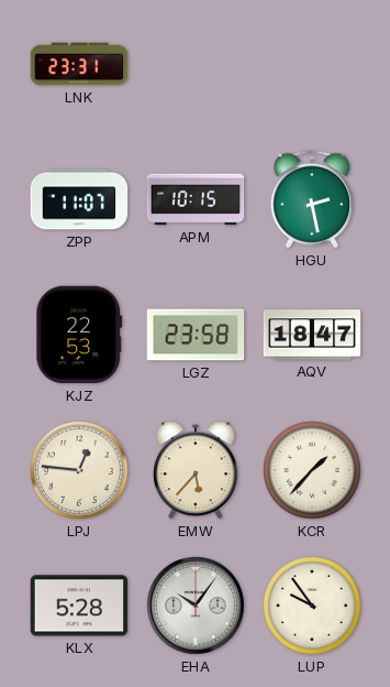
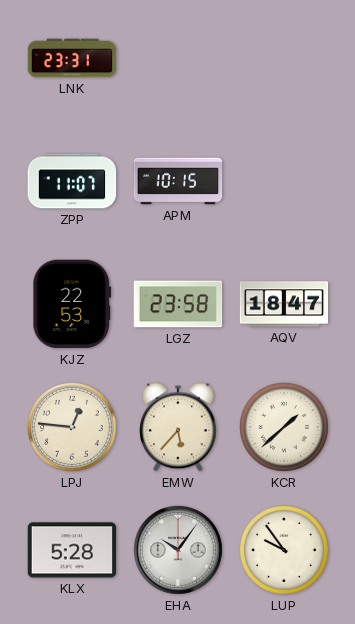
HGU: 2:28 -> none (312, 199)
KCR: 1:37 -> 1:38 (285, 428)
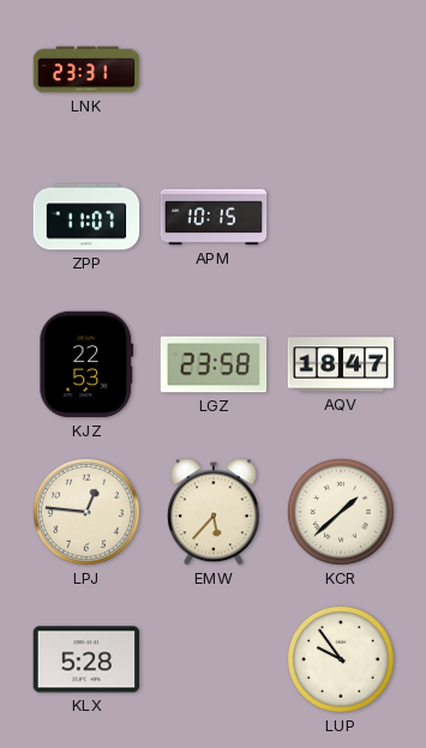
EHA: 10:06 -> none (179, 551)
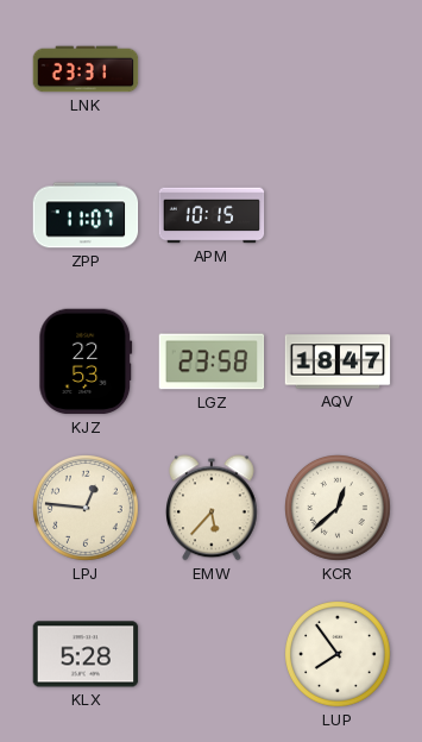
KCR: 1:38 -> 12:38 (339, 509)
LUP: 9:54 -> 7:54 (339, 655)
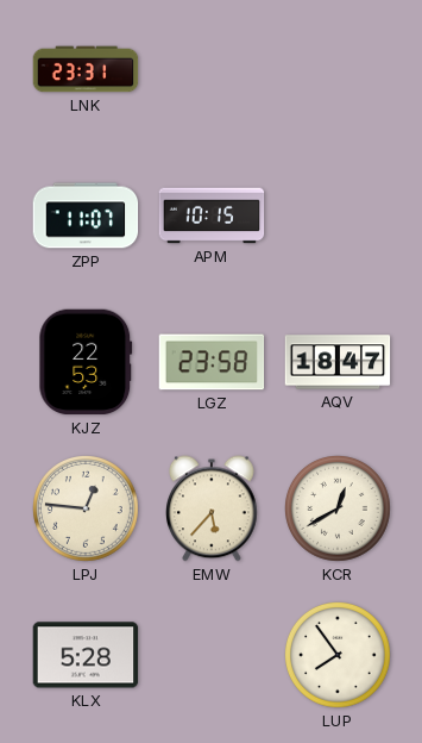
KCR: 12:38 -> 12:40 (339, 510)
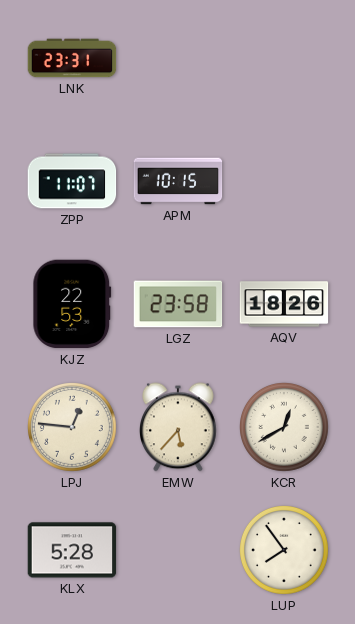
AQV: 18:47 -> 18:26 (284, 304)
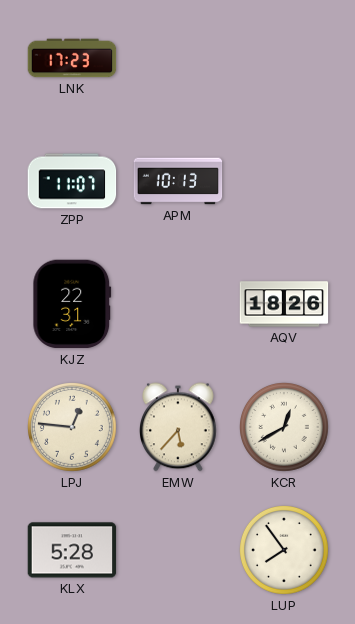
LNK: 23:31 -> 17:23 (72, 58)
APM: 10:15 -> 10:13 (178, 181)
KJZ: 22:53 -> 22:31 (72, 304)
LGZ: 23:58 -> none (178, 304)
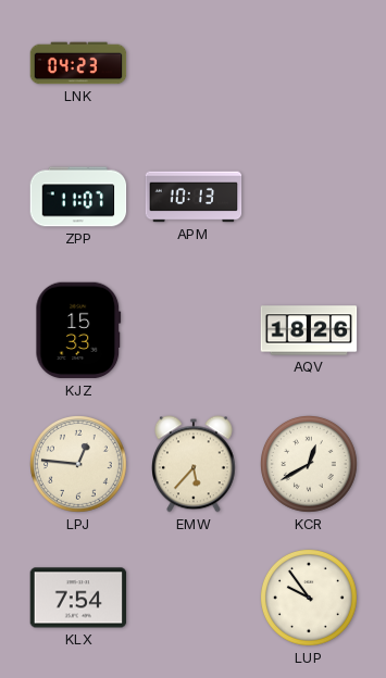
LNK: 17:23 -> 04:23 (78, 63)
KJZ: 22:31 -> 15:33 (78, 330)
KLX: 5:28 -> 7:54 (78, 598)
LUP: 7:54 -> 9:54 (310, 599)
